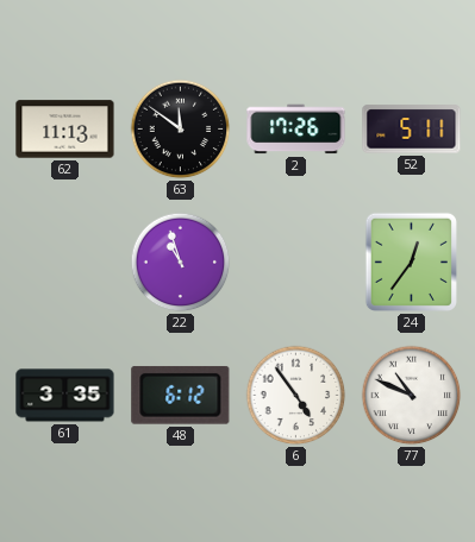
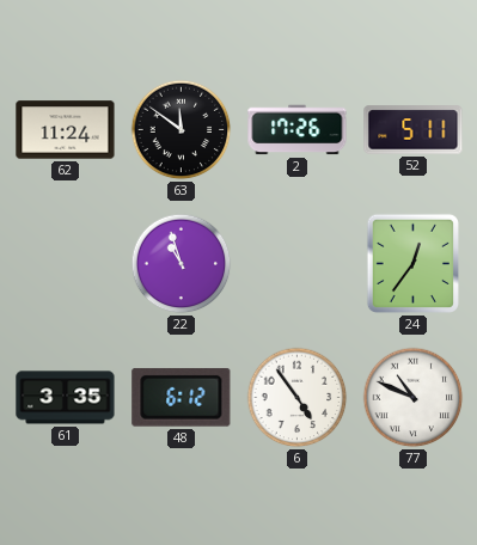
62: 11:13 -> 11:24 (66, 130)
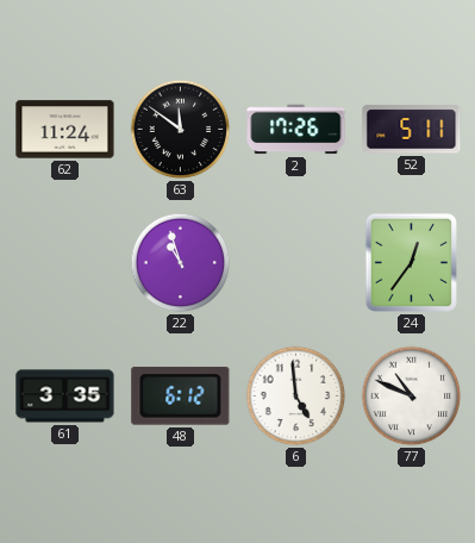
6: 4:54 -> 4:59 (296, 397)
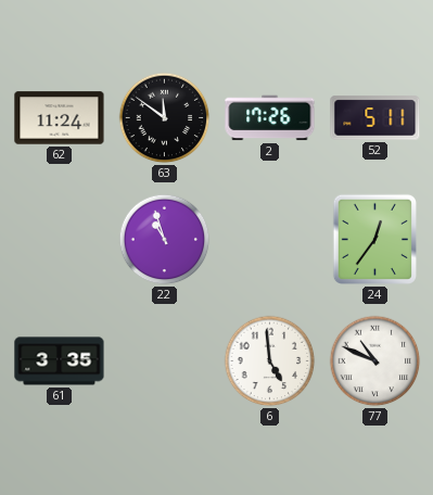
48: 6:12 -> none (181, 395)
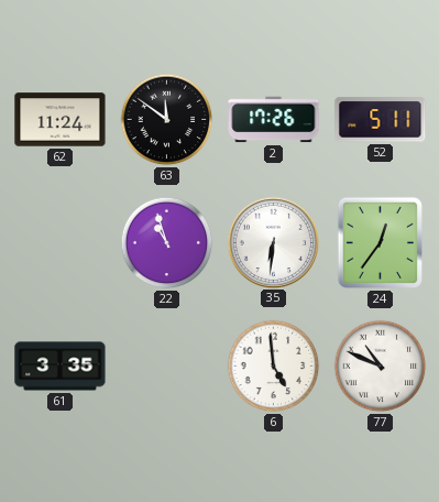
35: none -> 6:31 (273, 242)
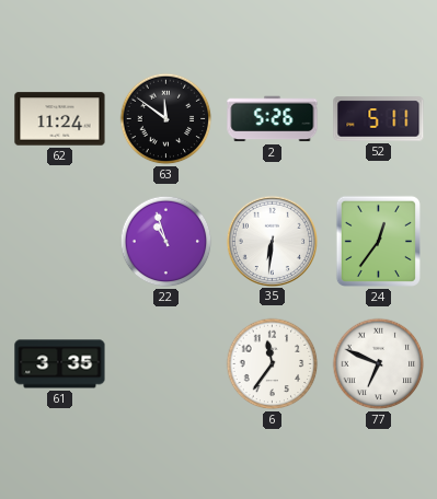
2: 17:26 -> 5:26 (273, 119)
6: 4:59 -> 11:36 (273, 364)
77: 10:49 -> 6:49 (379, 364)
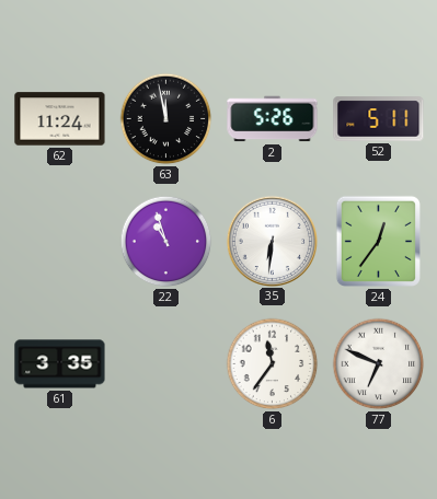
63: 11:51 -> 11:58 (166, 119)
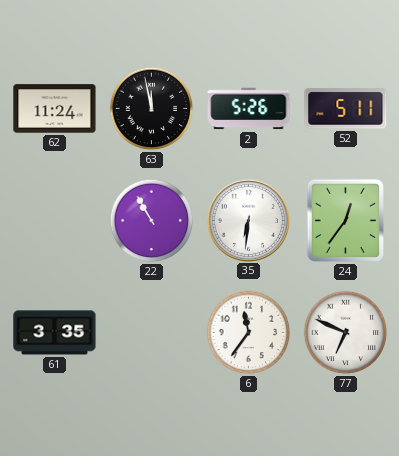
22: 10:57 -> 10:55 (152, 221)
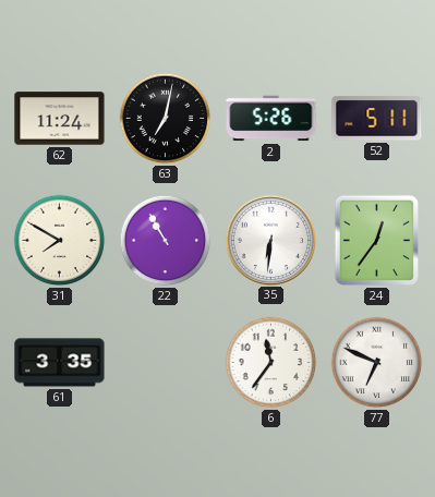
63: 11:58 -> 7:02 (166, 119)
31: none -> 7:50 (60, 241)
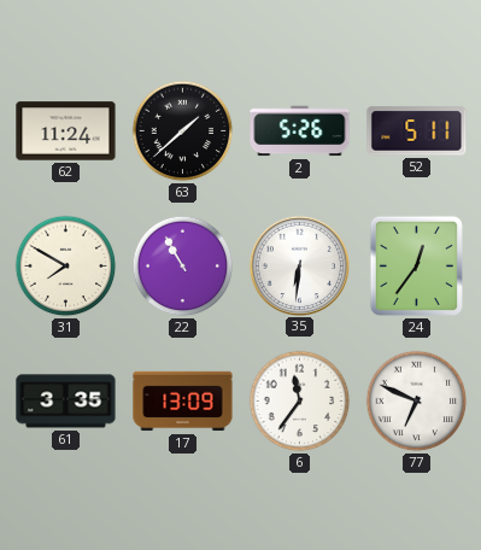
63: 7:02 -> 1:38 (183, 131)
17: none -> 13:09 (183, 402)
